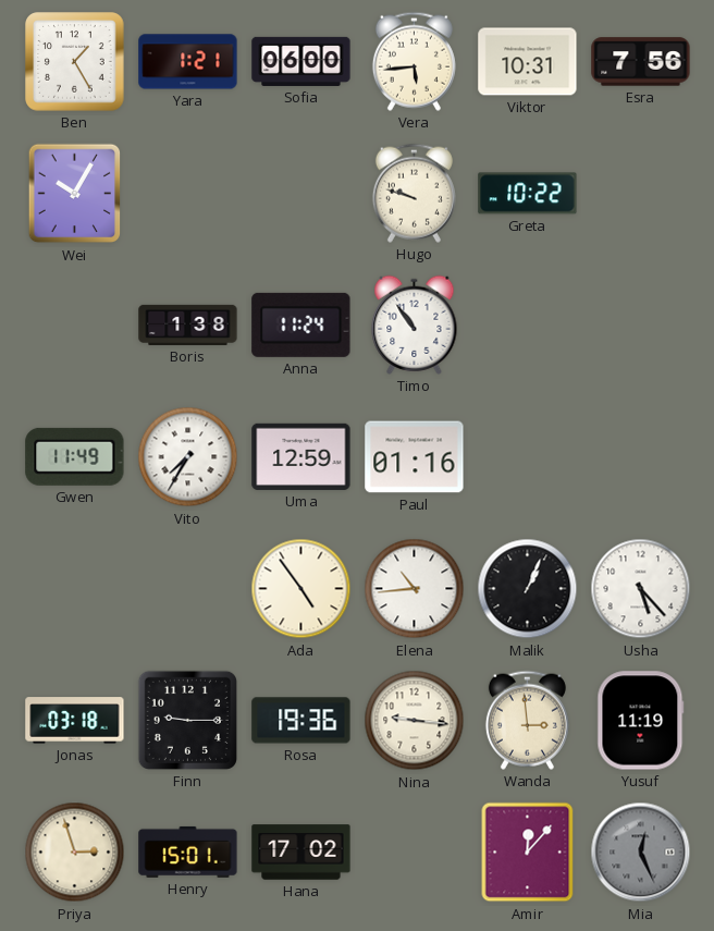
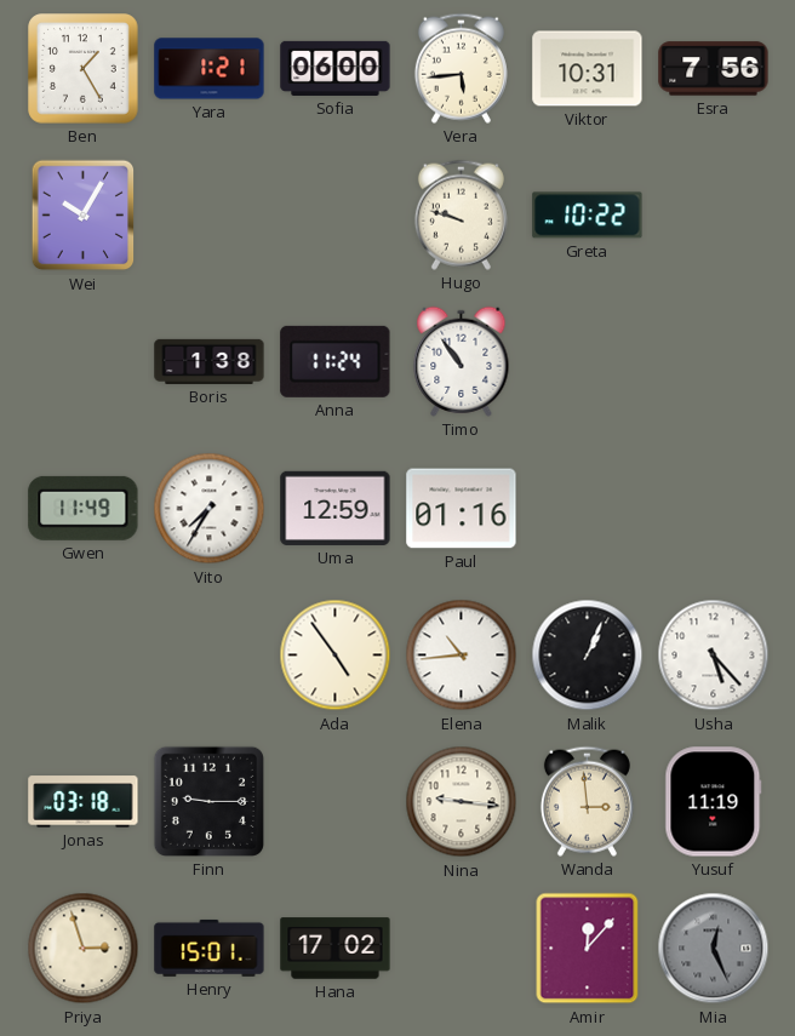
Rosa: 19:36 -> none (301, 721)
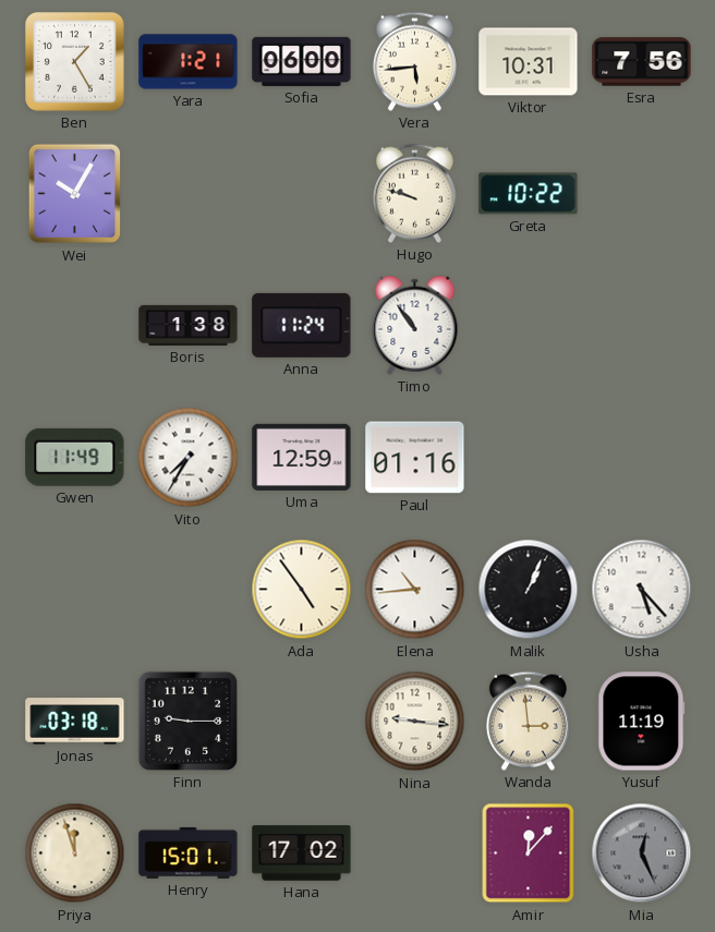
Priya: 2:57 -> 11:57 (75, 854)
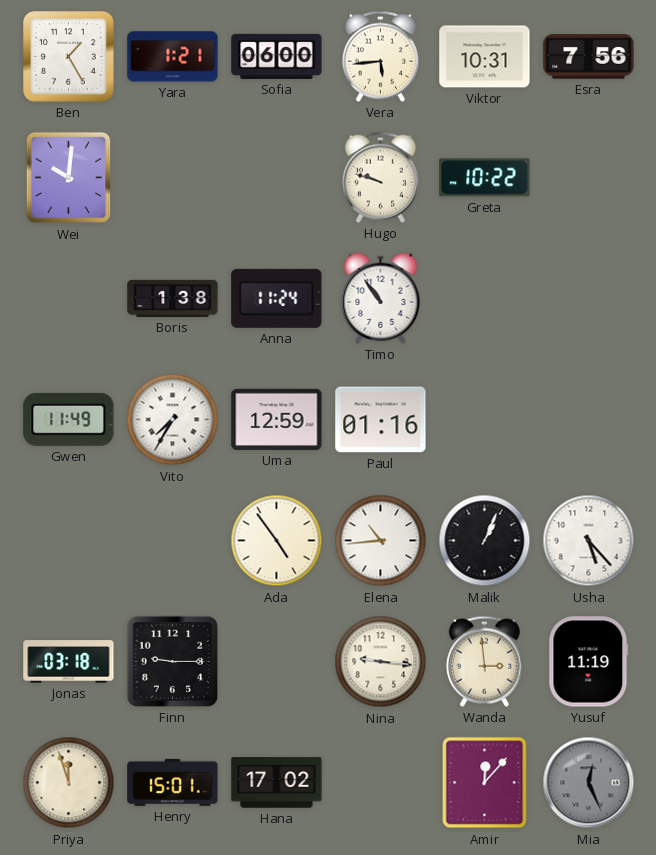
Wei: 10:05 -> 10:01 (69, 178)
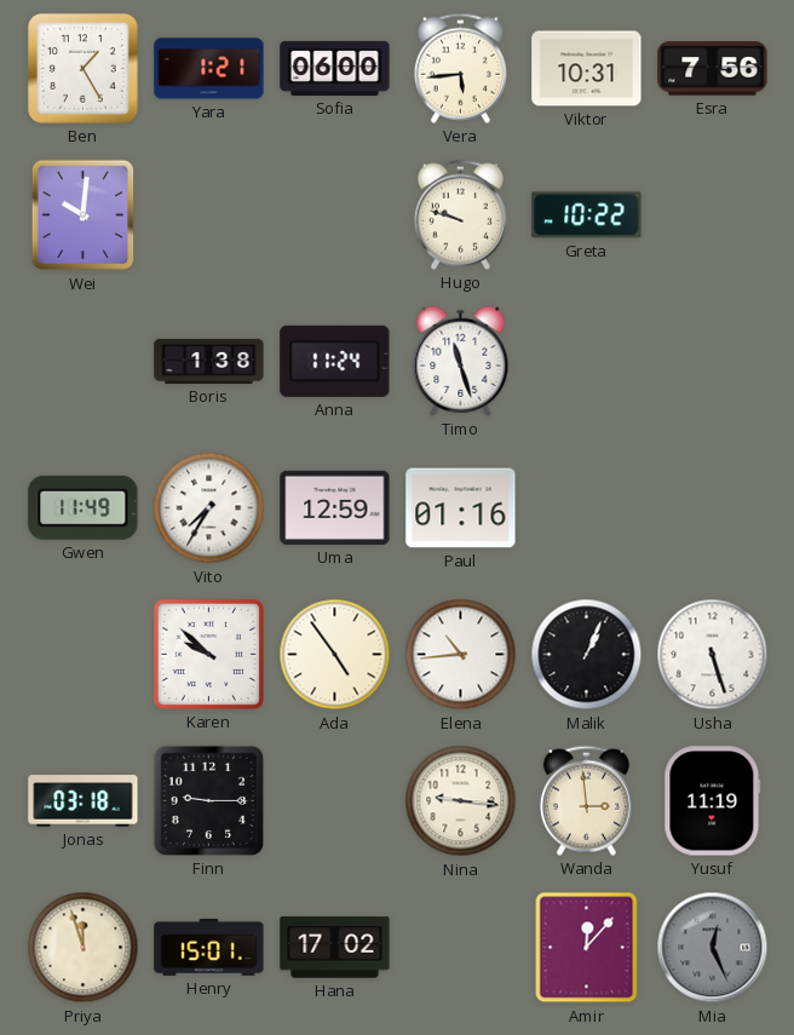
Timo: 10:54 -> 11:27 (461, 361)
Karen: none -> 9:52 (208, 654)
Usha: 5:23 -> 5:27 (713, 655)
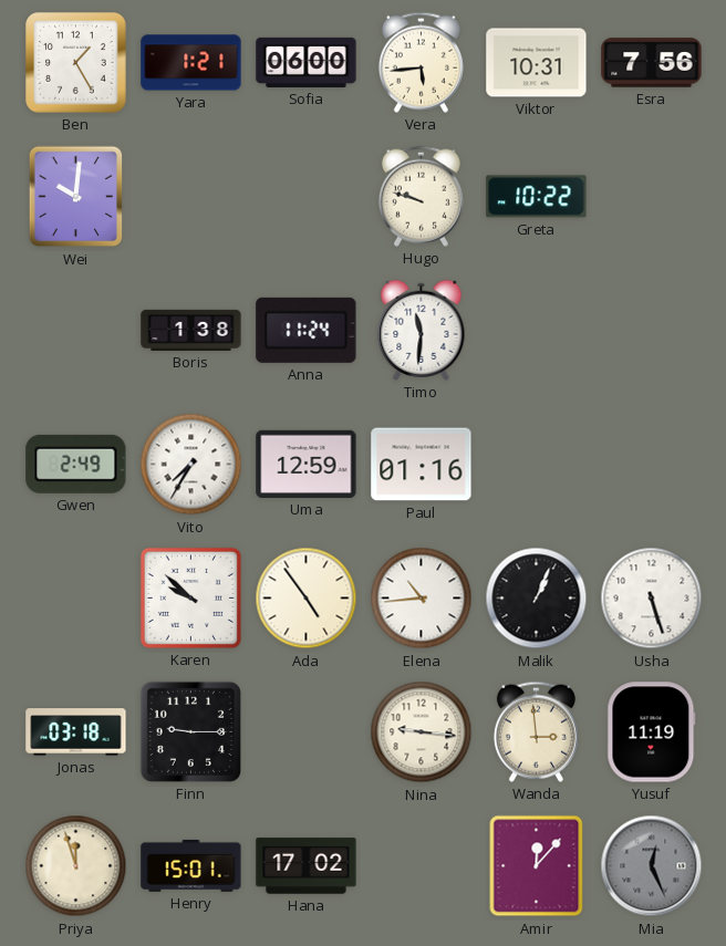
Timo: 11:27 -> 11:31 (422, 330)
Gwen: 11:49 -> 2:49 (76, 464)
